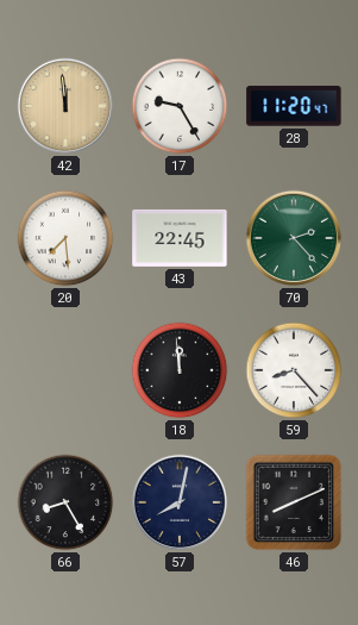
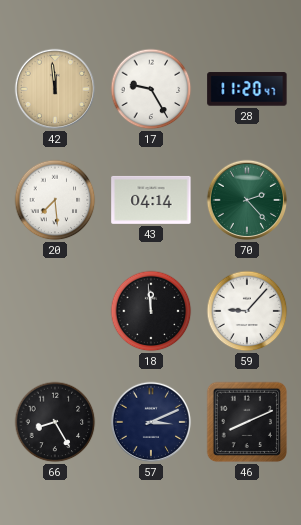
43: 22:45 -> 04:14 (151, 200)
59: 8:23 -> 9:07 (247, 311)
57: 8:02 -> 3:11 (151, 422)
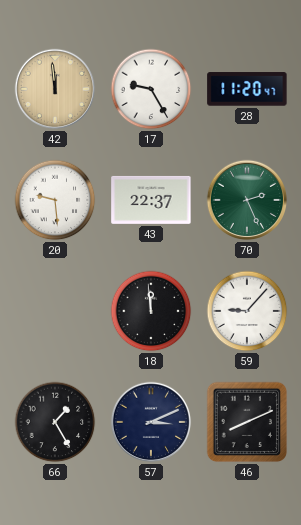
20: 7:29 -> 9:29 (55, 200)
43: 04:14 -> 22:37 (151, 200)
70: 2:23 -> 2:26 (247, 200)
66: 8:25 -> 1:25 (55, 422)
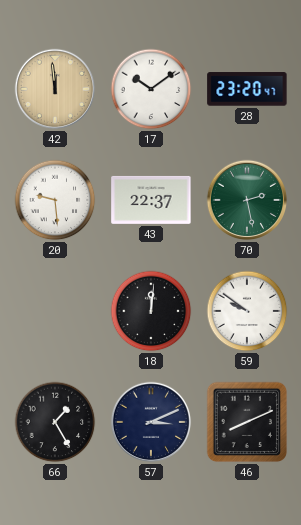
17: 9:25 -> 10:09 (151, 89)
28: 11:20 -> 23:20 (247, 89)
70: 2:26 -> 2:28 (247, 200)
18: 11:59 -> 12:01 (151, 311)
59: 9:07 -> 9:51 (247, 311)
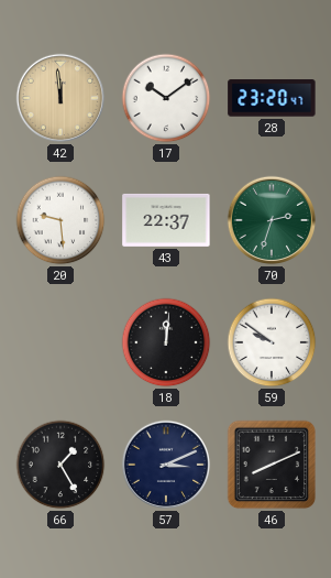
70: 2:28 -> 2:33 (272, 220)
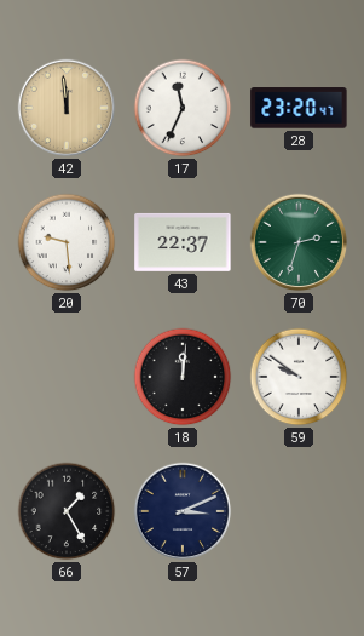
17: 10:09 -> 11:34 (183, 108)
46: 8:11 -> none (272, 465)
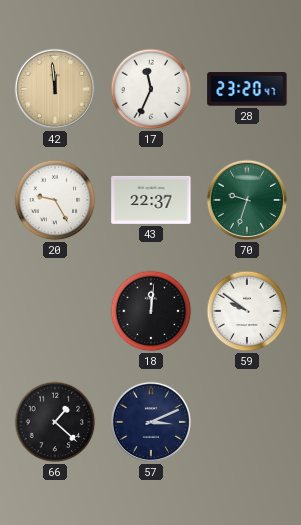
20: 9:29 -> 9:25 (55, 200)
70: 2:33 -> 9:33 (247, 200)
66: 1:25 -> 1:22 (55, 422)
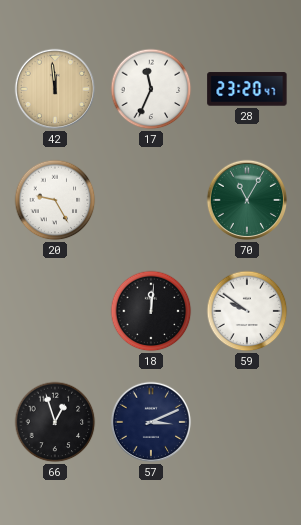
43: 22:37 -> none (151, 200)
70: 9:33 -> 11:05 (247, 200)
66: 1:22 -> 12:57 (55, 422)
